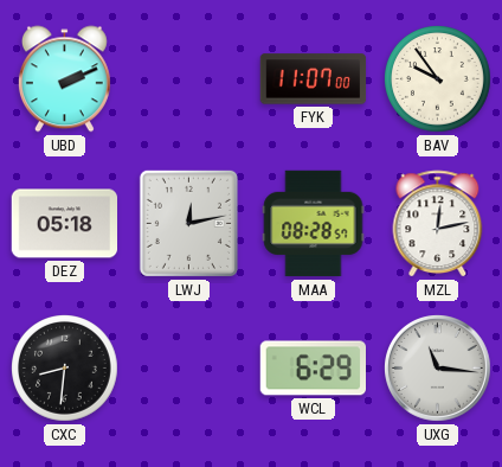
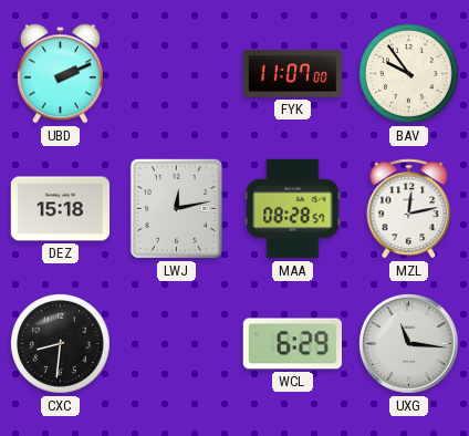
DEZ: 05:18 -> 15:18 (61, 209)
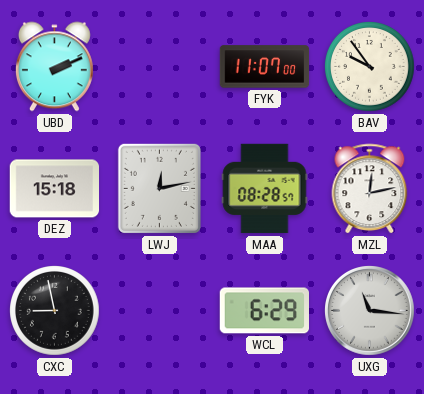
CXC: 8:31 -> 8:58 (55, 311)
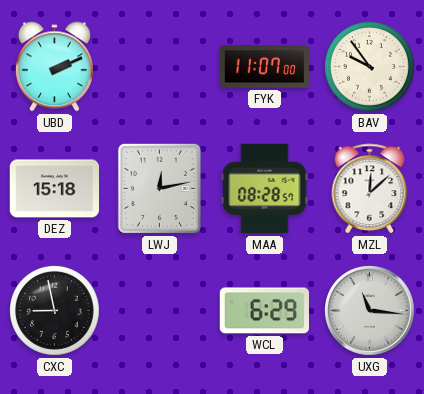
MZL: 12:13 -> 12:08 (370, 189)
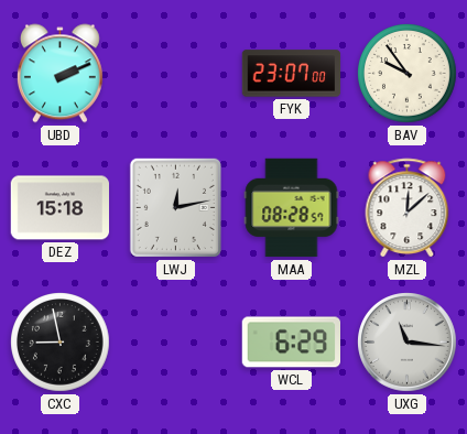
FYK: 11:07 -> 23:07 (292, 74)
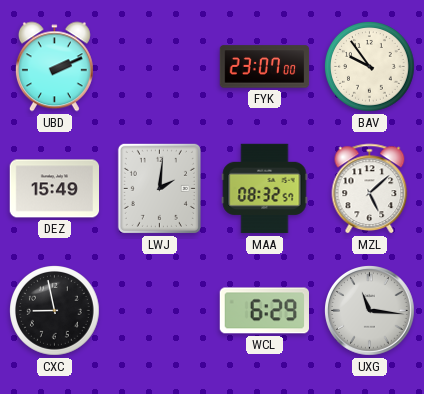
DEZ: 15:18 -> 15:49 (55, 189)
LWJ: 12:13 -> 2:01 (159, 188)
MAA: 08:28 -> 08:32 (265, 189)
MZL: 12:08 -> 5:08 (370, 189)
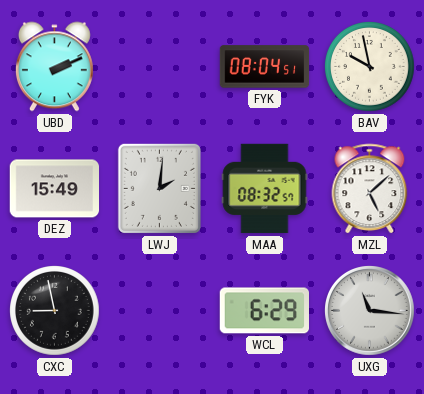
FYK: 23:07 -> 08:04 (265, 67)
BAV: 9:54 -> 9:58 (370, 67)
